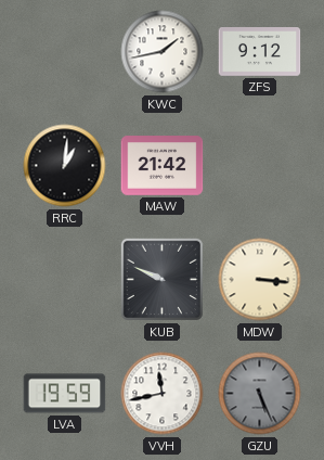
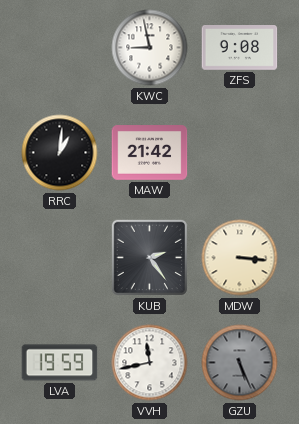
KWC: 1:43 -> 8:58 (150, 48)
ZFS: 9:12 -> 9:08 (240, 48)
KUB: 9:49 -> 2:24 (149, 257)
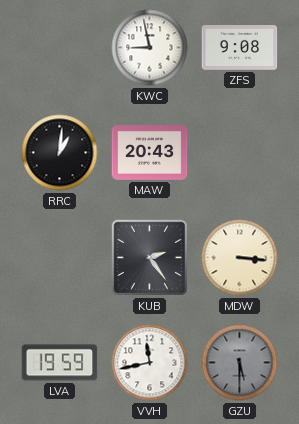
MAW: 21:42 -> 20:43 (150, 153)
GZU: 5:26 -> 5:30 (240, 363)
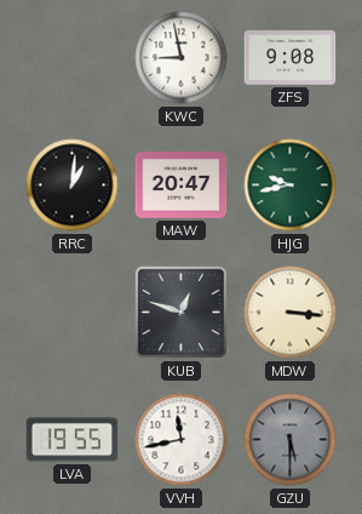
MAW: 20:43 -> 20:47 (182, 185)
HJG: none -> 9:43 (291, 185)
KUB: 2:24 -> 12:48 (180, 312)
LVA: 19:59 -> 19:55 (73, 440)
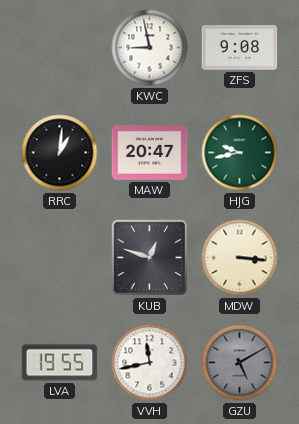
GZU: 5:30 -> 5:10 (240, 363)
